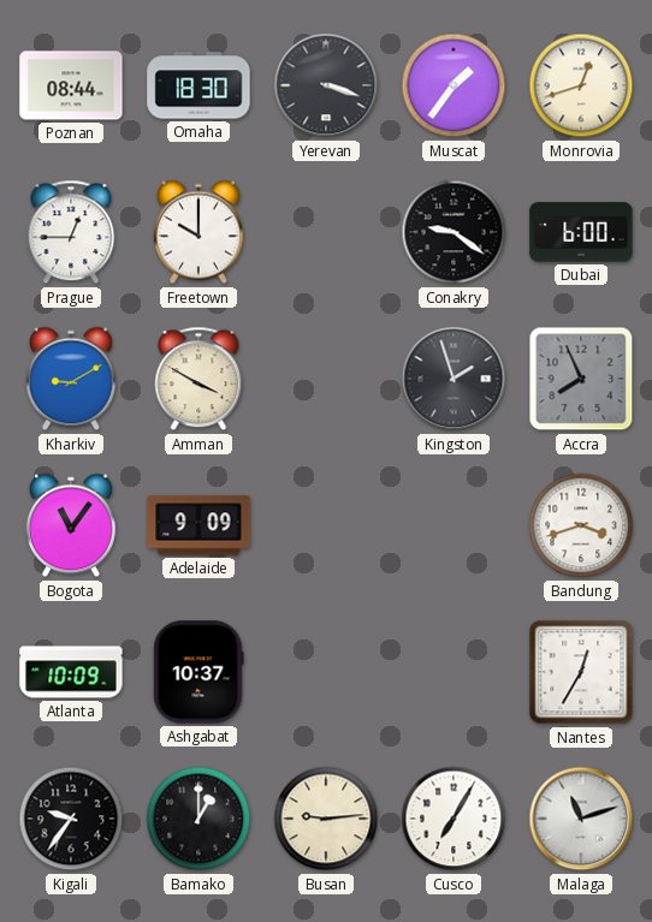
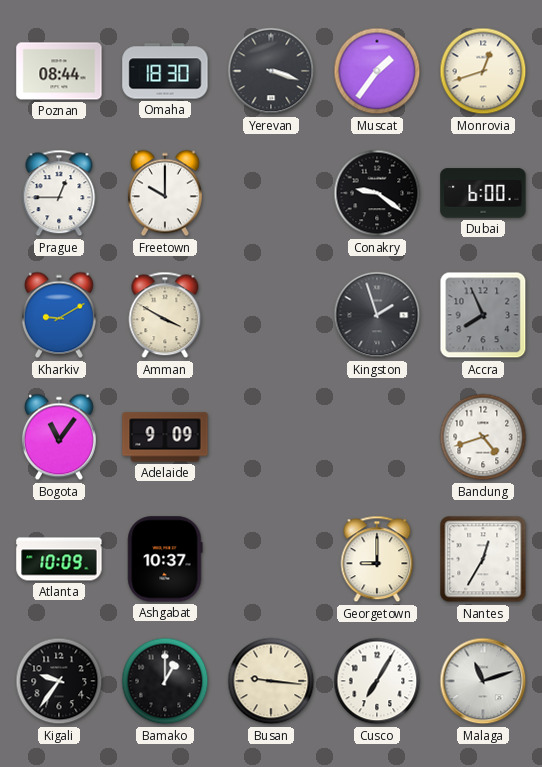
Bandung: 3:42 -> 4:42 (483, 437)
Georgetown: none -> 9:00 (377, 559)
Busan: 9:14 -> 9:16 (271, 681)
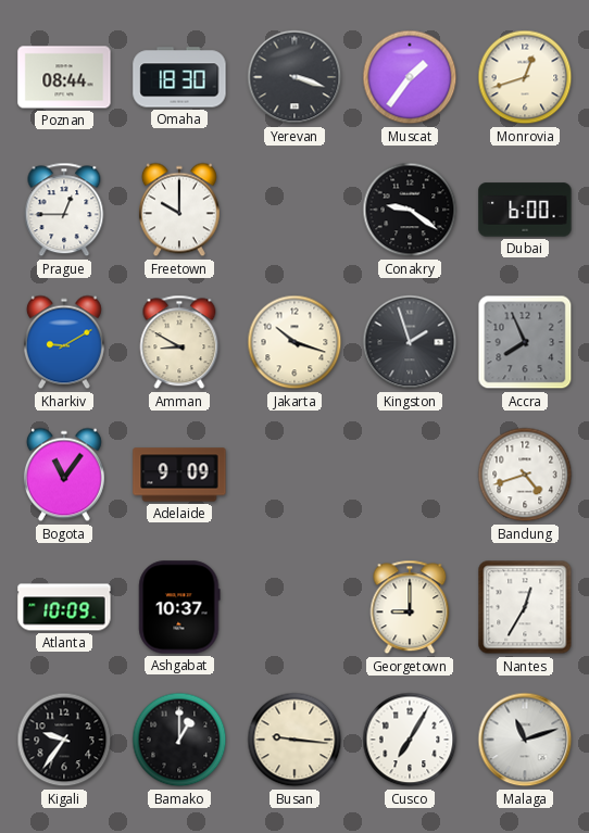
Amman: 3:50 -> 8:50 (179, 342)
Jakarta: none -> 10:18 (294, 342)
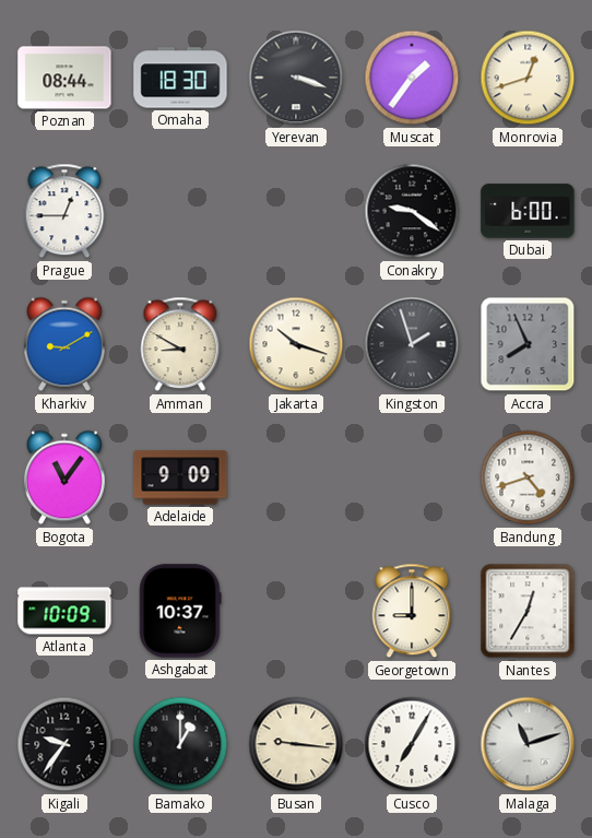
Freetown: 10:00 -> none (179, 210)
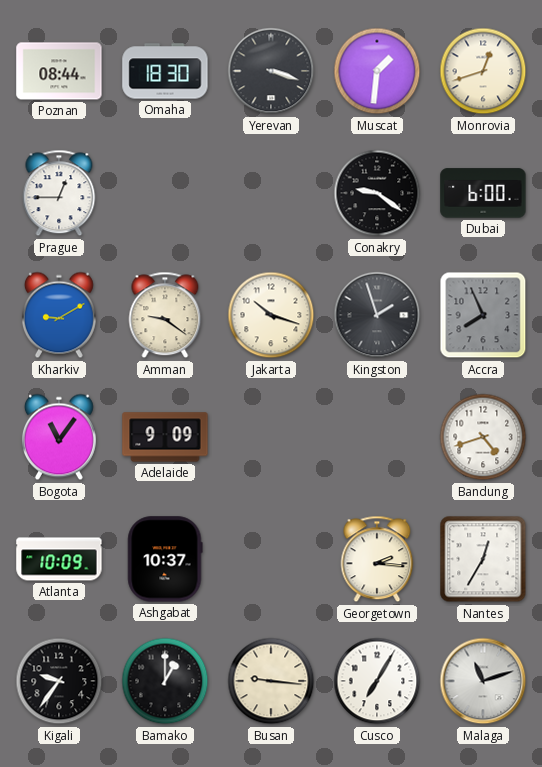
Muscat: 1:36 -> 1:31 (377, 71)
Amman: 8:50 -> 9:21 (165, 315)
Georgetown: 9:00 -> 2:16 (377, 559)
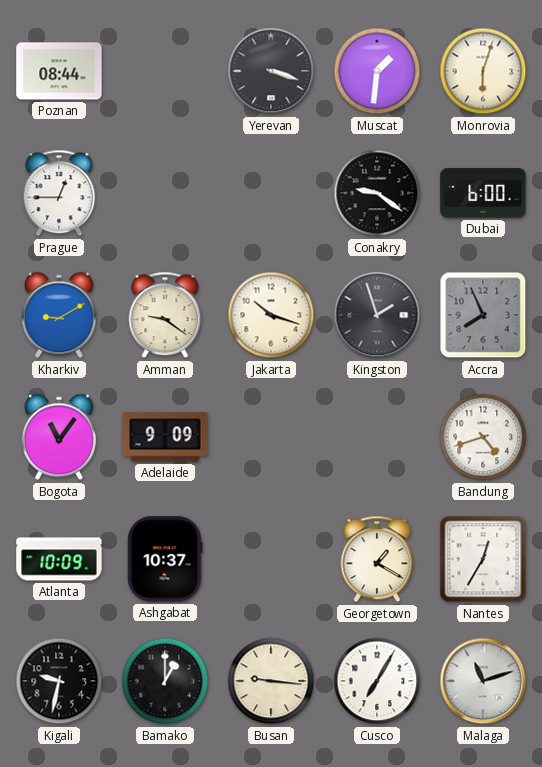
Omaha: 18:30 -> none (165, 71)
Monrovia: 12:42 -> 6:03 (483, 71)
Georgetown: 2:16 -> 1:20 (377, 559)
Kigali: 9:36 -> 9:32 (59, 681)
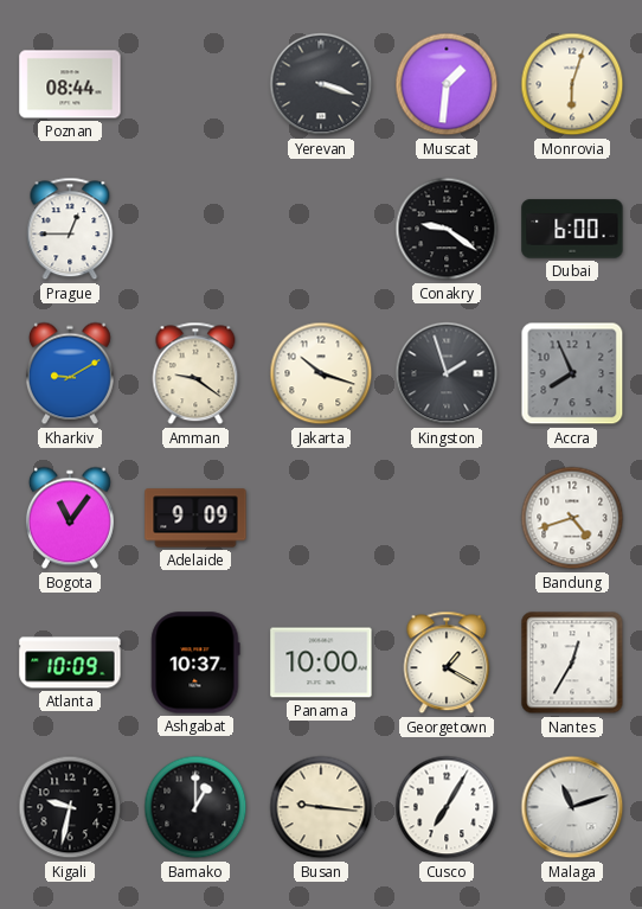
Panama: none -> 10:00 (321, 662)
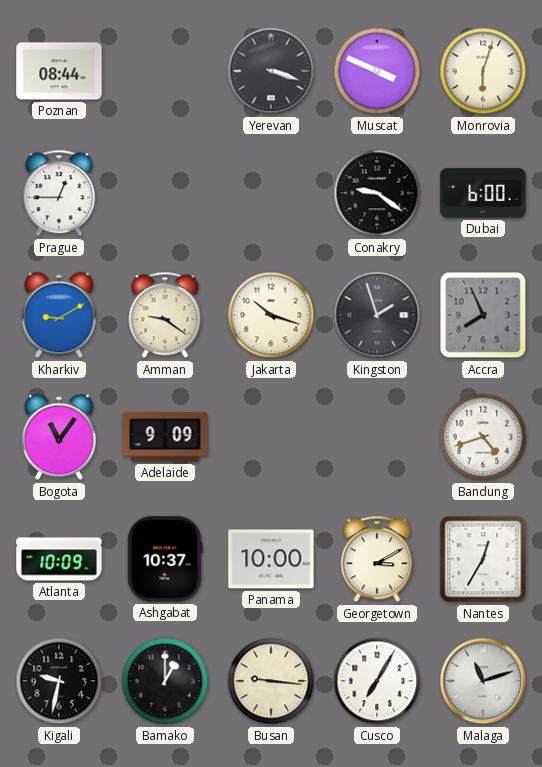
Muscat: 1:31 -> 3:49 (377, 71)
Georgetown: 1:20 -> 3:10 (377, 559)
